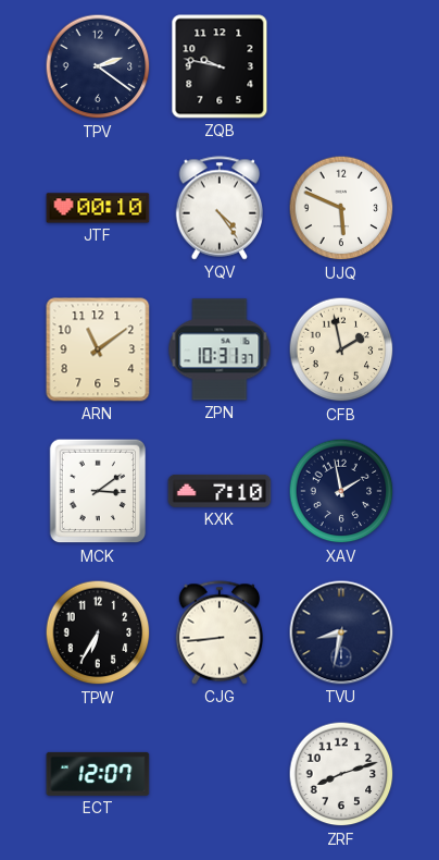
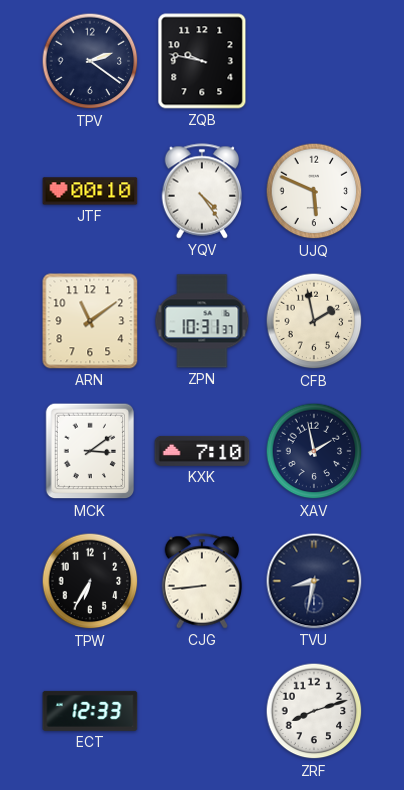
ECT: 12:07 -> 12:33 (90, 711)
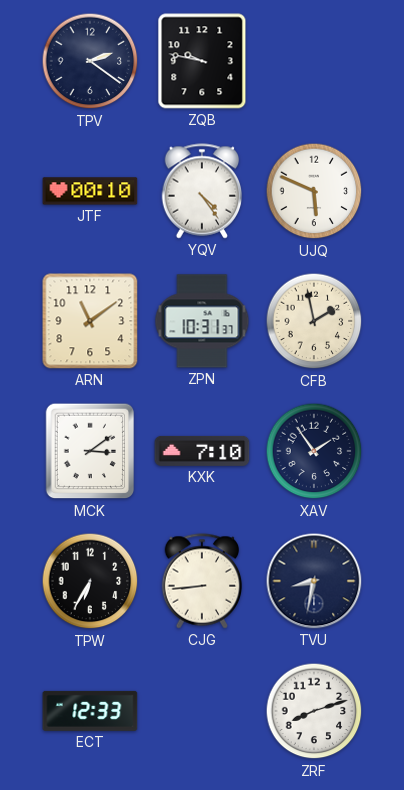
XAV: 1:58 -> 1:54 (314, 451)
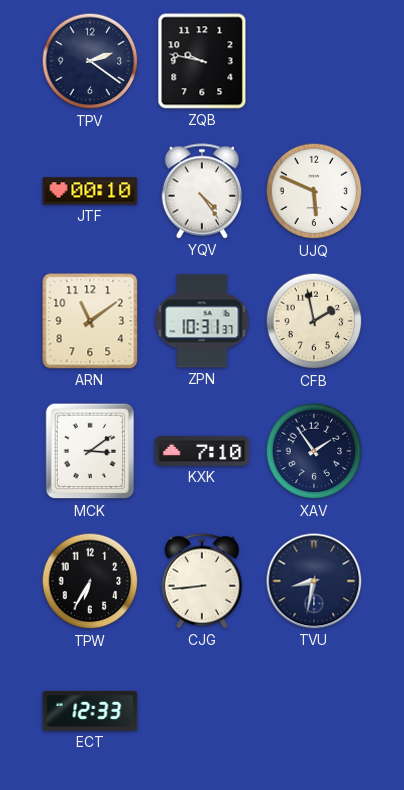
ZRF: 8:12 -> none (314, 711)
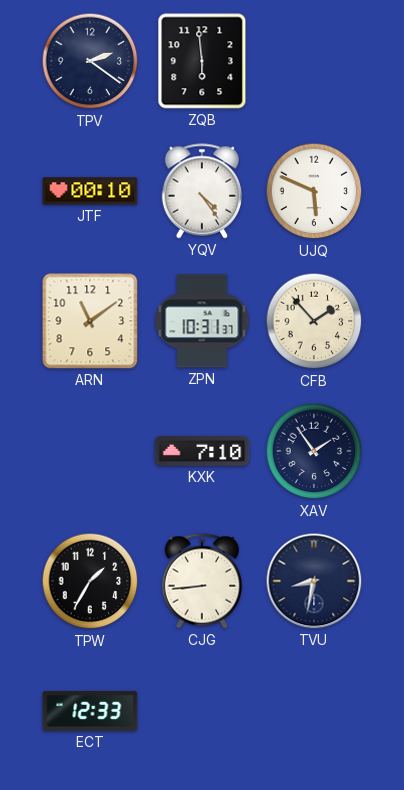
ZQB: 9:47 -> 5:59 (202, 61)
CFB: 1:58 -> 1:53 (314, 321)
MCK: 3:09 -> none (90, 451)
TPW: 6:35 -> 1:35 (90, 581)
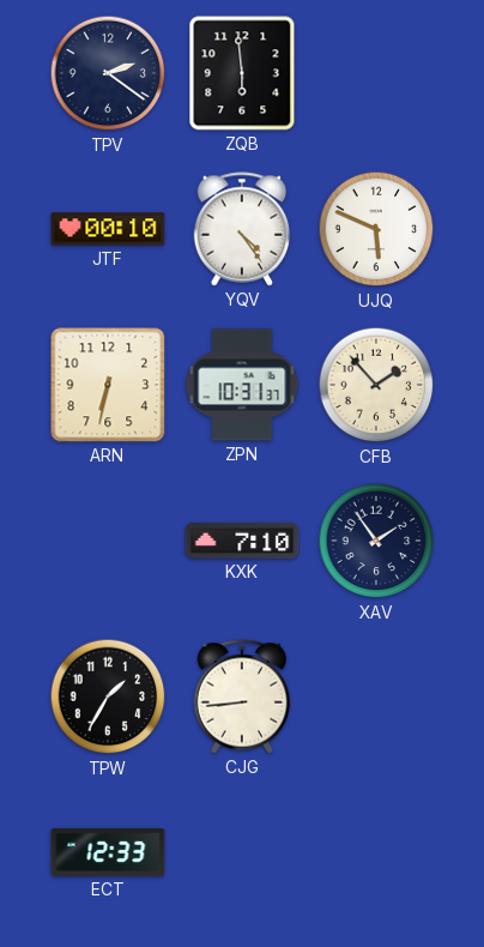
ARN: 11:09 -> 6:32 (108, 385)
TVU: 8:32 -> none (314, 581)
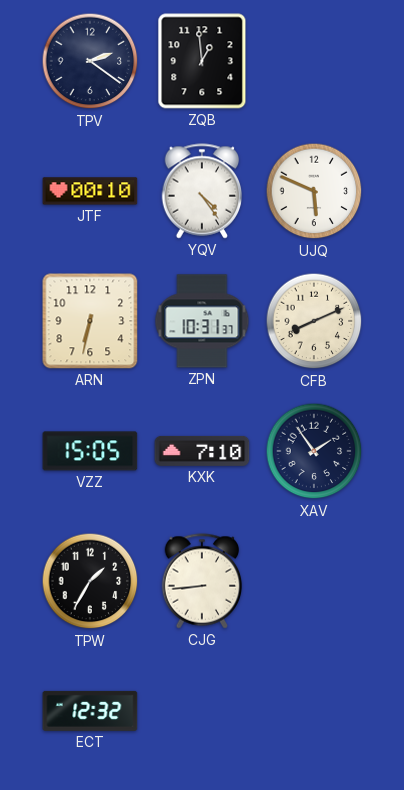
ZQB: 5:59 -> 12:59 (202, 61)
CFB: 1:53 -> 8:11 (314, 321)
VZZ: none -> 15:05 (90, 451)
ECT: 12:33 -> 12:32 (90, 711)
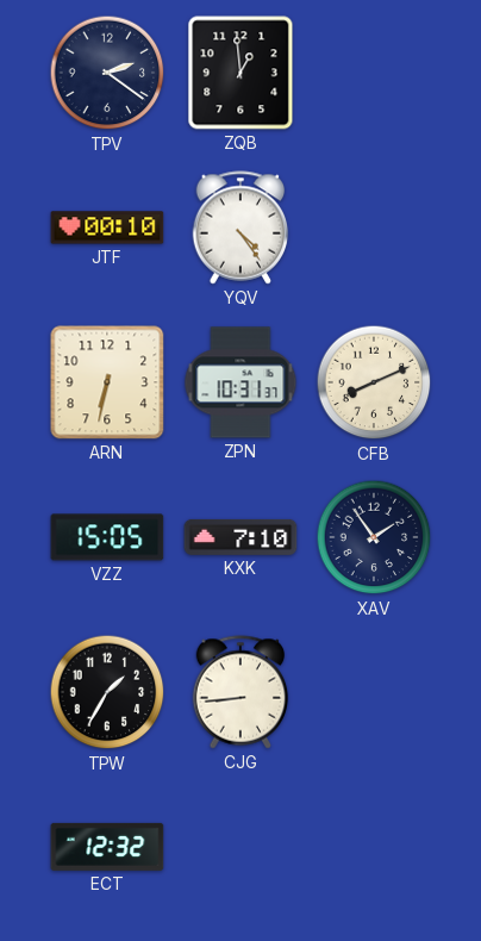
UJQ: 5:49 -> none (314, 191)
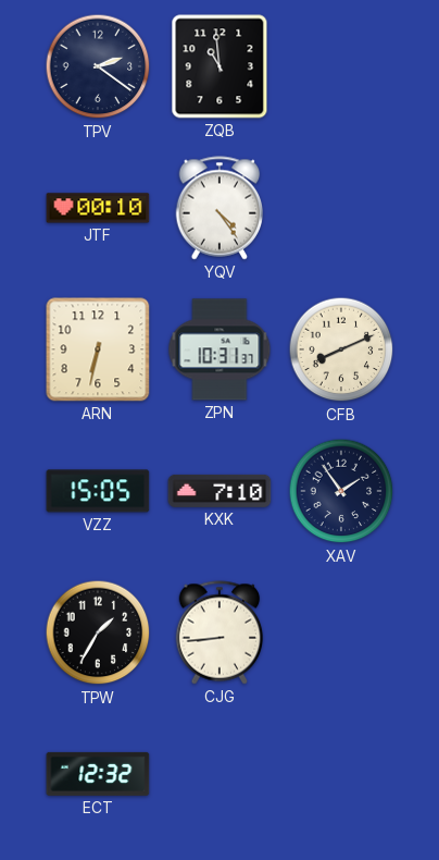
ZQB: 12:59 -> 10:59 (220, 66)
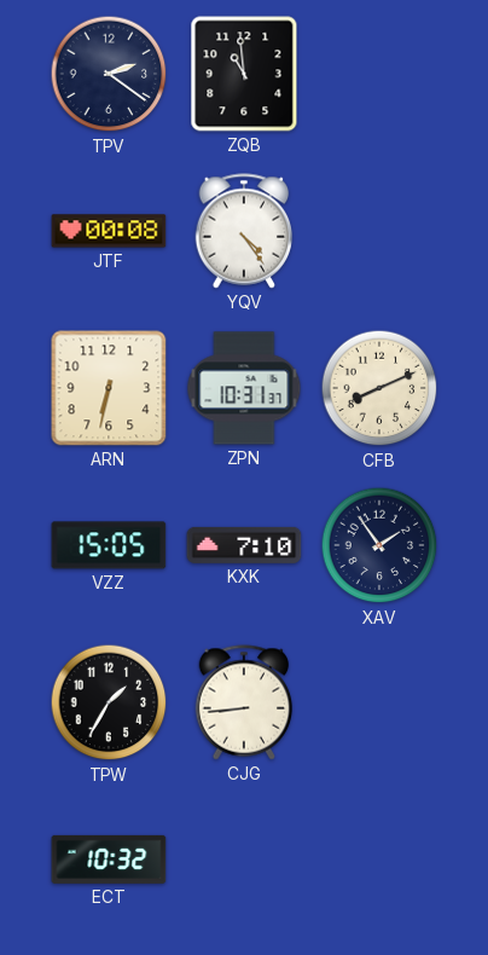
JTF: 00:10 -> 00:08 (109, 231)
ECT: 12:32 -> 10:32 (109, 859)
